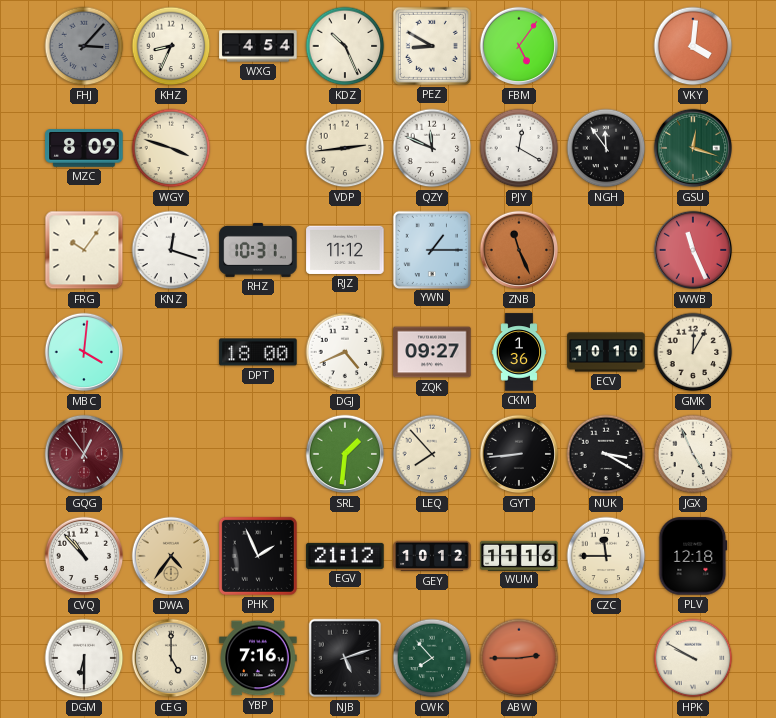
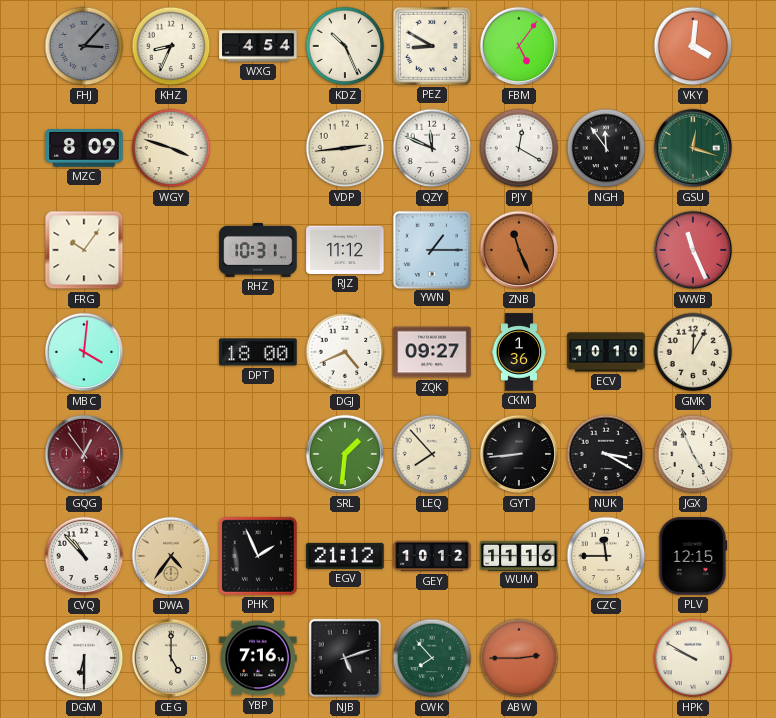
KNZ: 12:18 -> none (171, 250)
PLV: 12:18 -> 12:15 (693, 556)
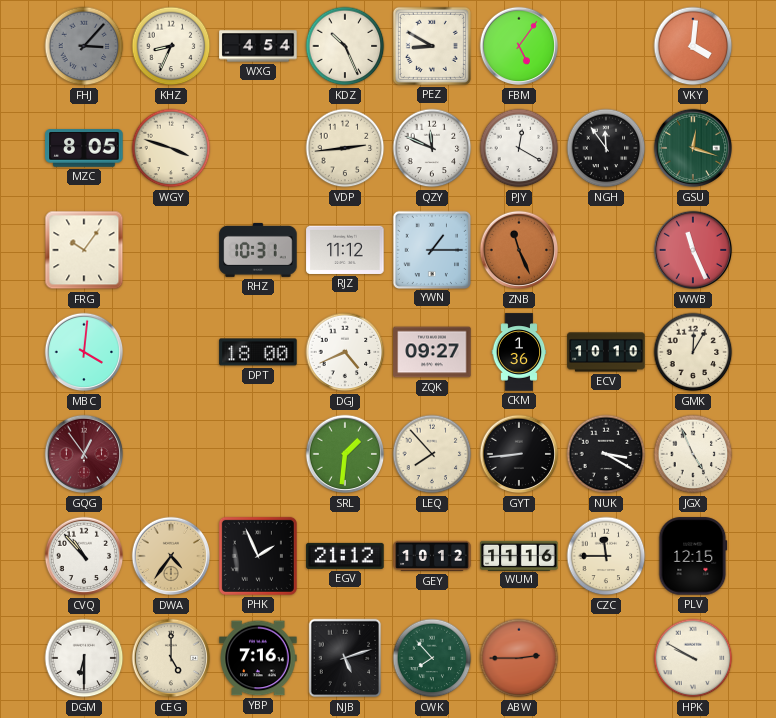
MZC: 8:09 -> 8:05 (84, 148)
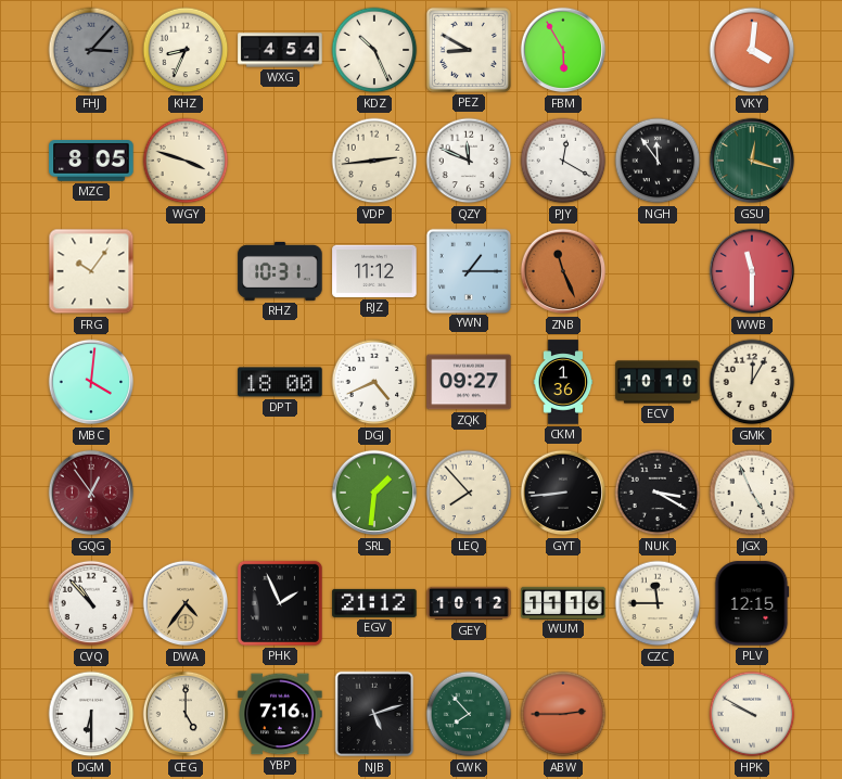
FBM: 5:06 -> 5:55 (563, 50)
WWB: 11:26 -> 11:30 (752, 271)
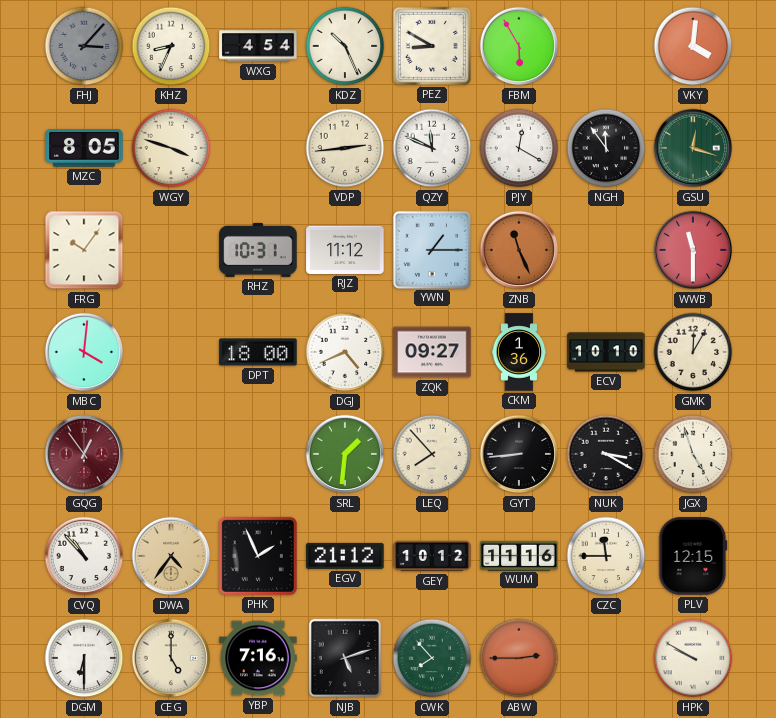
JGX: 4:56 -> 4:57 (693, 454)
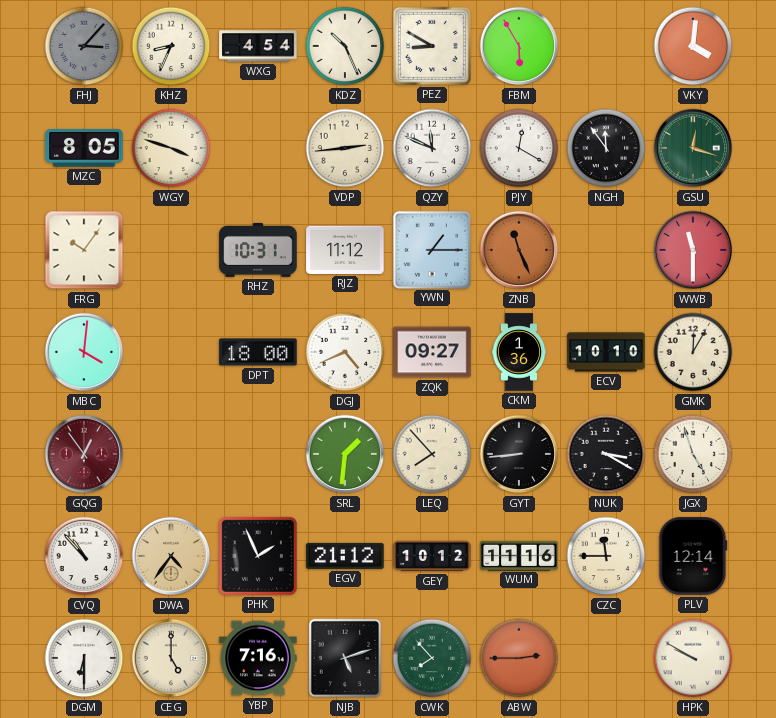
PLV: 12:15 -> 12:14 (693, 556)
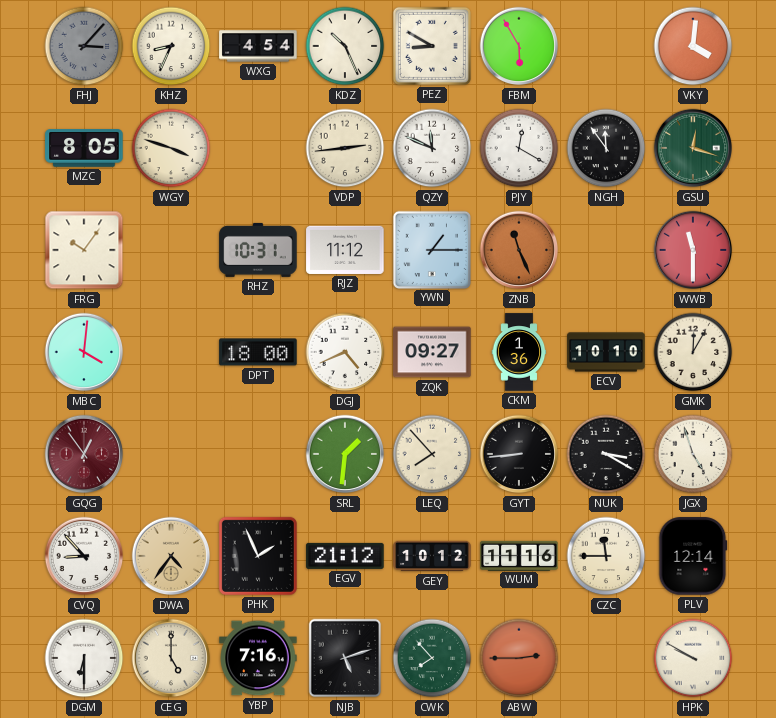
CVQ: 10:53 -> 8:53 (84, 556)
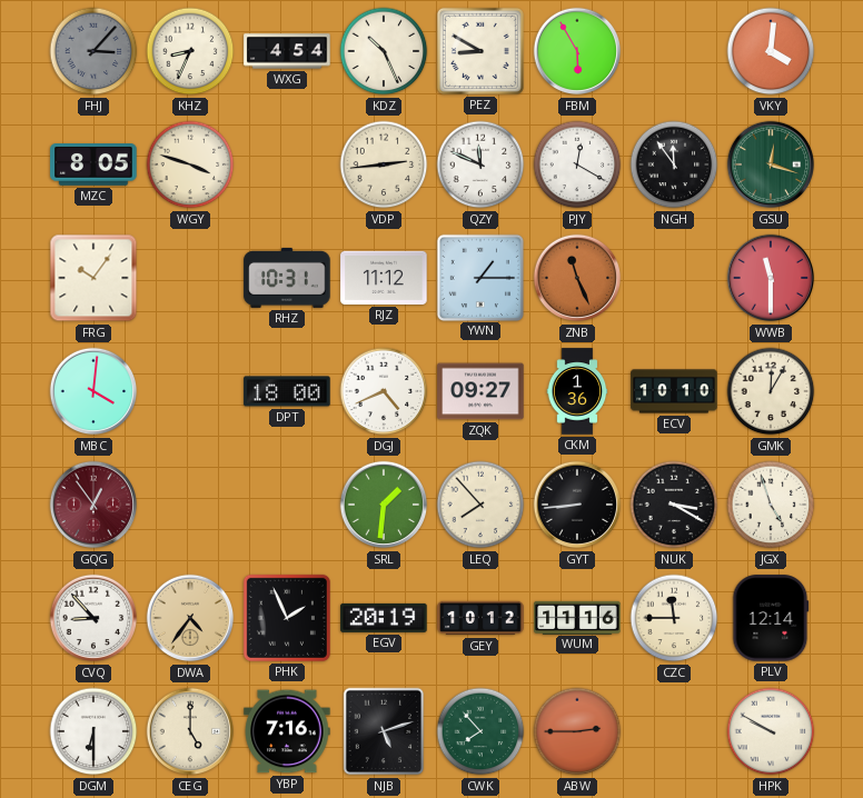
EGV: 21:12 -> 20:19 (384, 618)
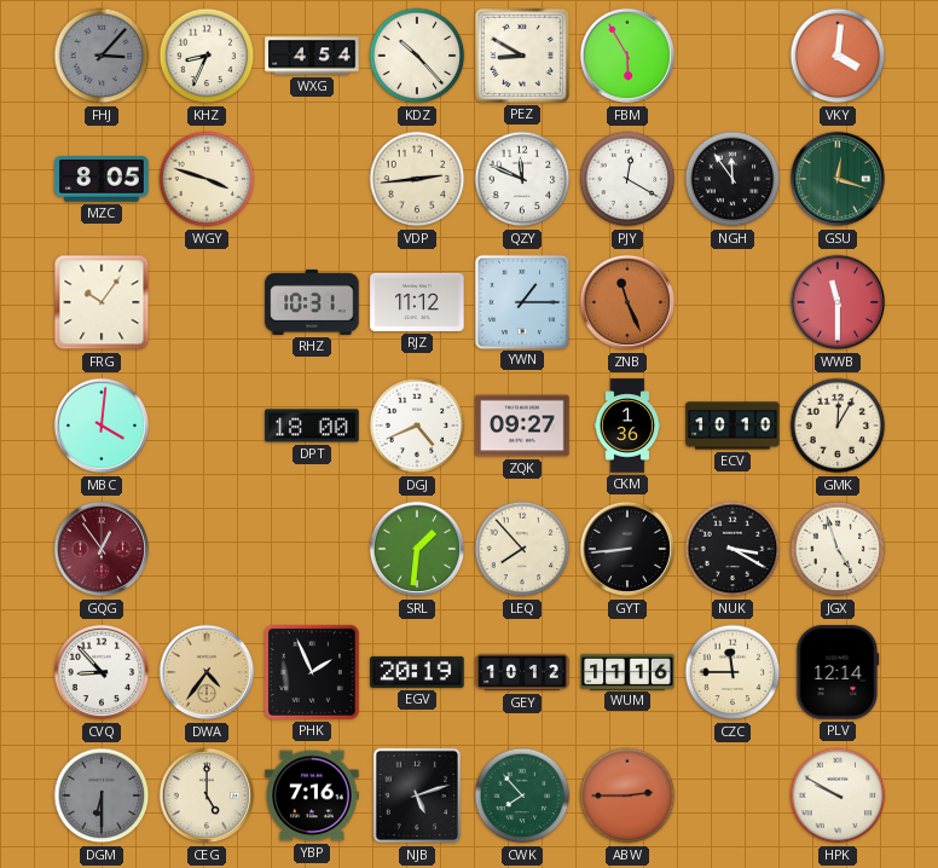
KDZ: 10:26 -> 10:23 (417, 56)
DGM dial: white -> grey (102, 795)
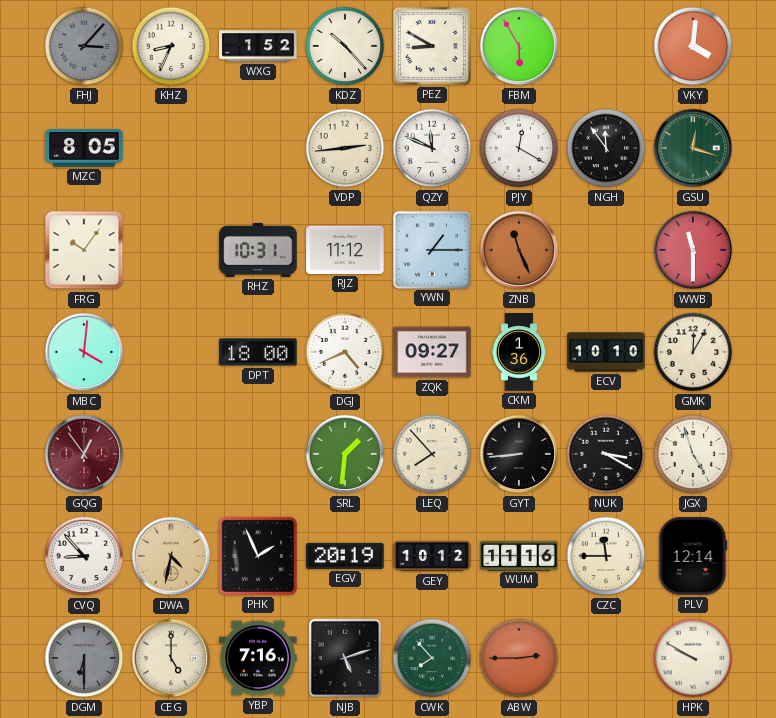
WXG: 4:54 -> 1:52 (258, 46)
WGY: 3:48 -> none (207, 179)
DWA: 4:36 -> 4:32 (171, 556)
